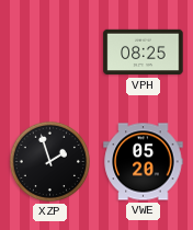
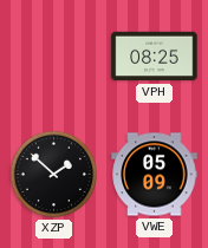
XZP: 1:57 -> 1:52 (53, 174)
VWE: 05:20 -> 05:09 (155, 175)
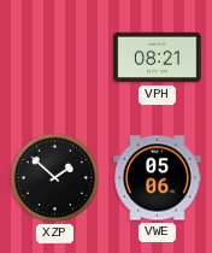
VPH: 08:25 -> 08:21 (158, 58)
VWE: 05:09 -> 05:06 (158, 178)
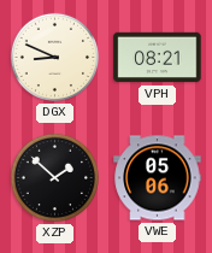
DGX: none -> 8:49 (54, 57)
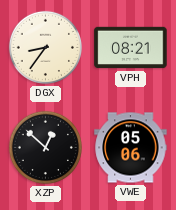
DGX: 8:49 -> 8:36 (45, 47)
XZP: 1:52 -> 12:52 (45, 147)
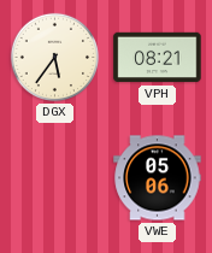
DGX: 8:36 -> 5:36 (54, 57)
XZP: 12:52 -> none (45, 147)
